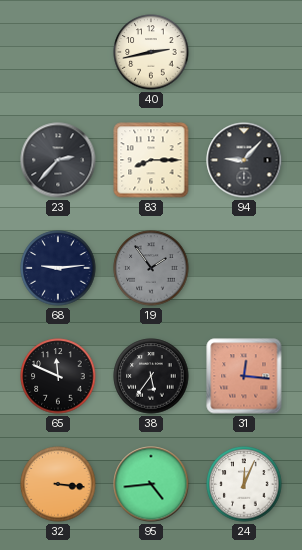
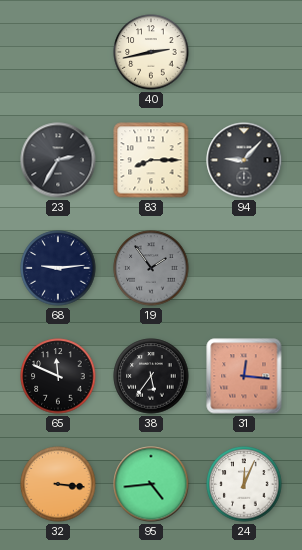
23: 2:37 -> 2:35 (58, 160)
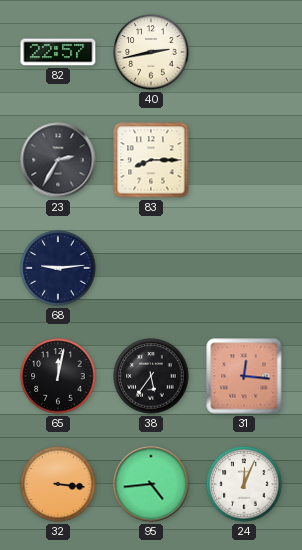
82: none -> 22:57 (58, 52)
94: 9:07 -> none (244, 160)
19: 1:54 -> none (151, 268)
65: 11:49 -> 12:02 (58, 376)
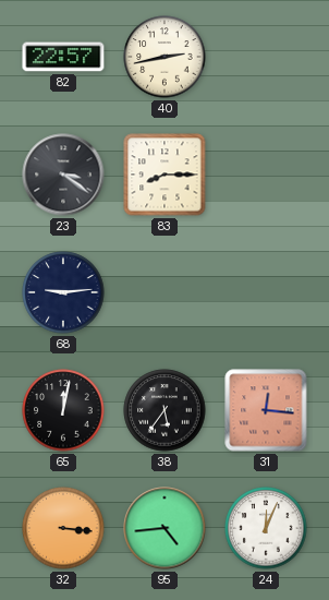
23: 2:35 -> 3:21 (63, 175)
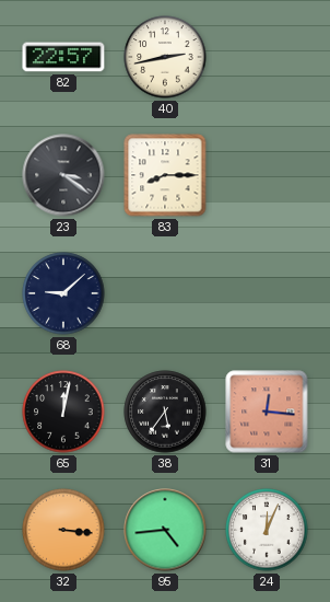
68: 9:14 -> 9:08 (63, 293)
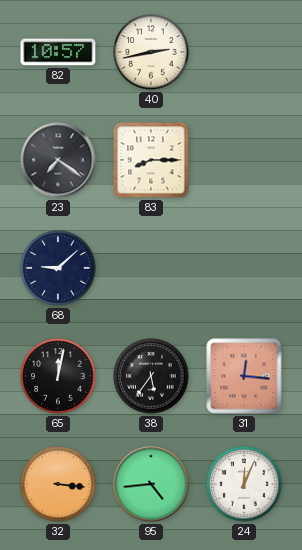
82: 22:57 -> 10:57 (58, 52)
23: 3:21 -> 7:21 (58, 160)
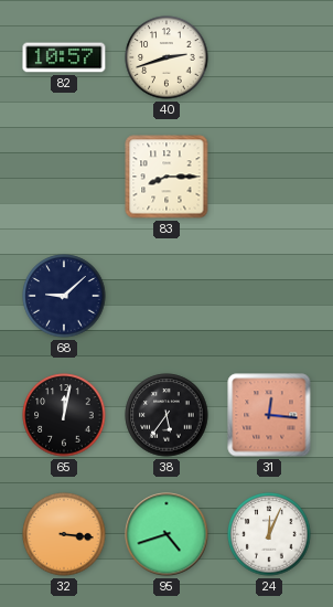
40: 2:43 -> 2:42 (166, 57)
23: 7:21 -> none (58, 160)
95: 4:44 -> 4:42 (166, 534)
